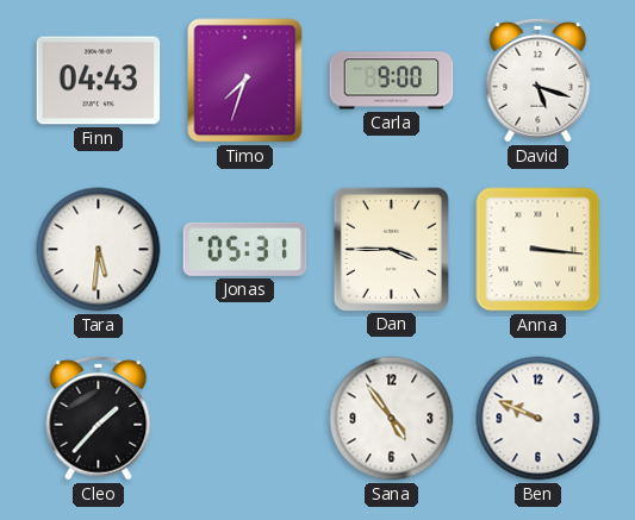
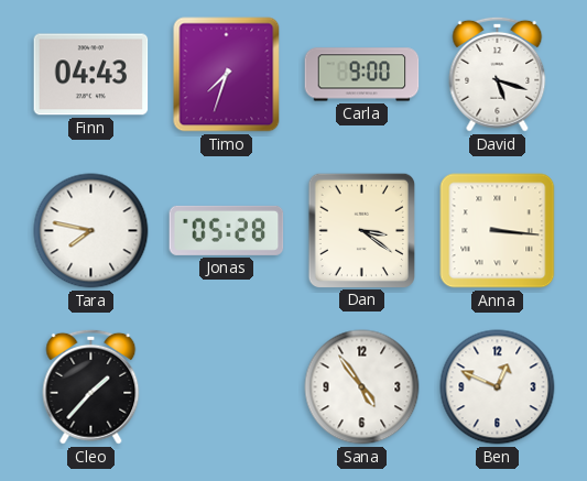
Tara: 5:31 -> 7:47 (91, 231)
Jonas: 05:31 -> 05:28 (227, 230)
Dan: 3:45 -> 3:21 (361, 230)
Ben: 9:49 -> 12:49 (498, 387)
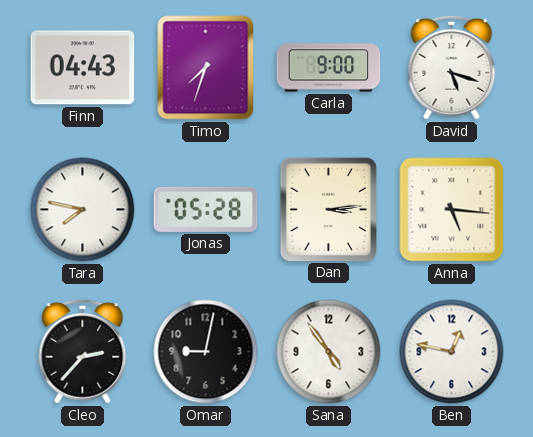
Dan: 3:21 -> 3:14 (328, 209)
Anna: 3:16 -> 5:16 (452, 210)
Cleo: 1:37 -> 2:37 (83, 351)
Omar: none -> 9:02 (206, 352)
Ben: 12:49 -> 12:47 (452, 352)
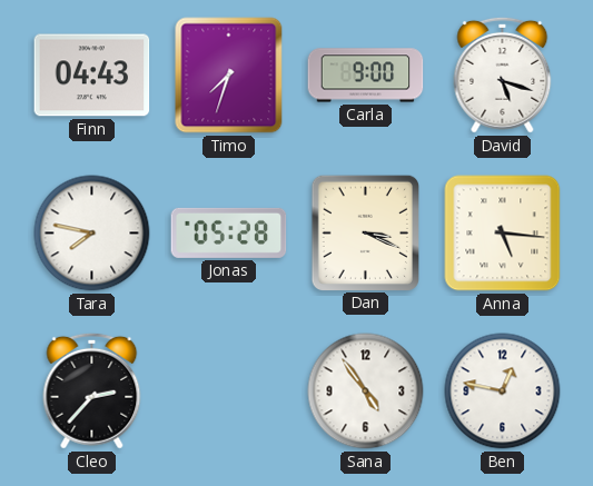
Dan: 3:14 -> 3:19 (365, 232)
Omar: 9:02 -> none (206, 352)
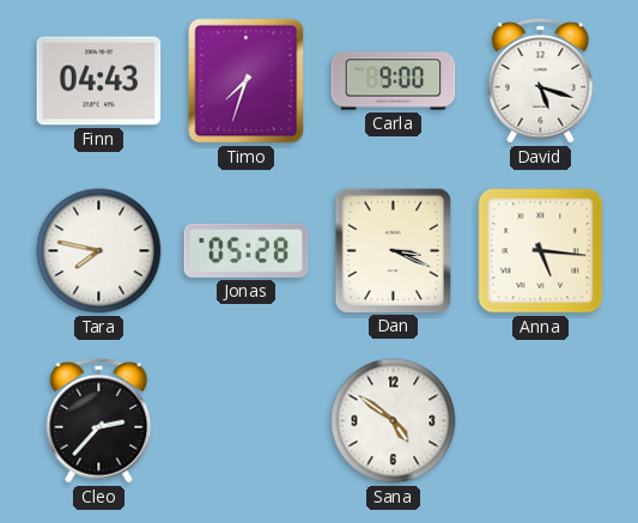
Sana: 4:54 -> 4:51 (394, 421)
Ben: 12:47 -> none (503, 391)
